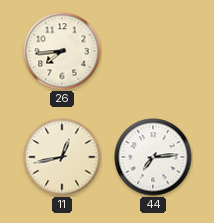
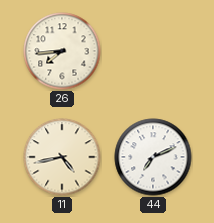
11: 12:43 -> 4:43 (62, 157)
44: 7:14 -> 7:11 (153, 157)
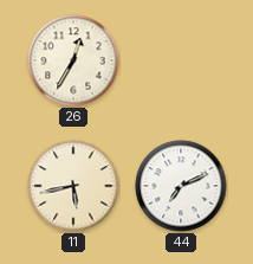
26: 7:44 -> 12:35 (73, 60)
11: 4:43 -> 5:43 (73, 186)
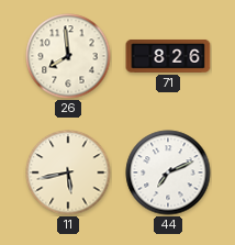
26: 12:35 -> 7:59 (68, 56)
71: none -> 8:26 (168, 56)
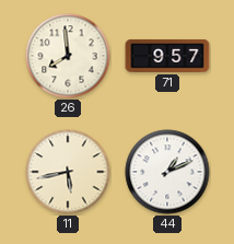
71: 8:26 -> 9:57 (167, 56)
44: 7:11 -> 1:11 (167, 172)
